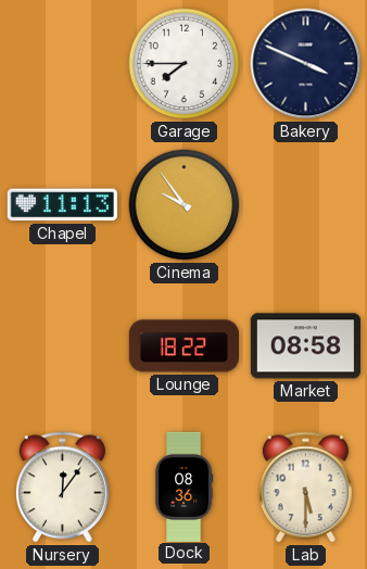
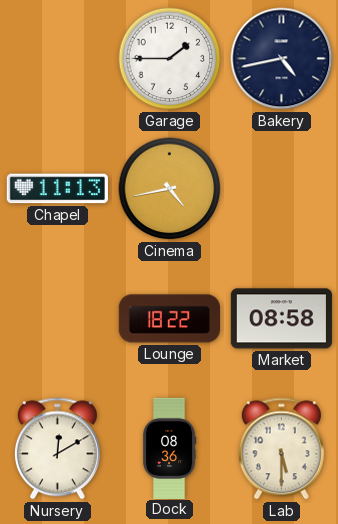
Garage: 7:45 -> 1:45 (170, 59)
Bakery: 3:49 -> 4:43 (282, 59)
Cinema: 9:54 -> 4:43 (170, 189)
Nursery: 12:06 -> 12:10 (57, 449)
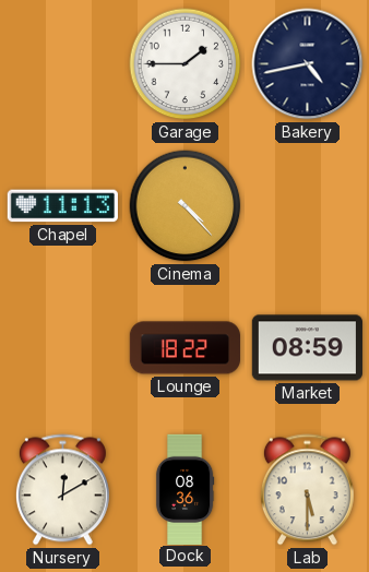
Cinema: 4:43 -> 4:23 (186, 206)
Market: 08:58 -> 08:59 (307, 348)
